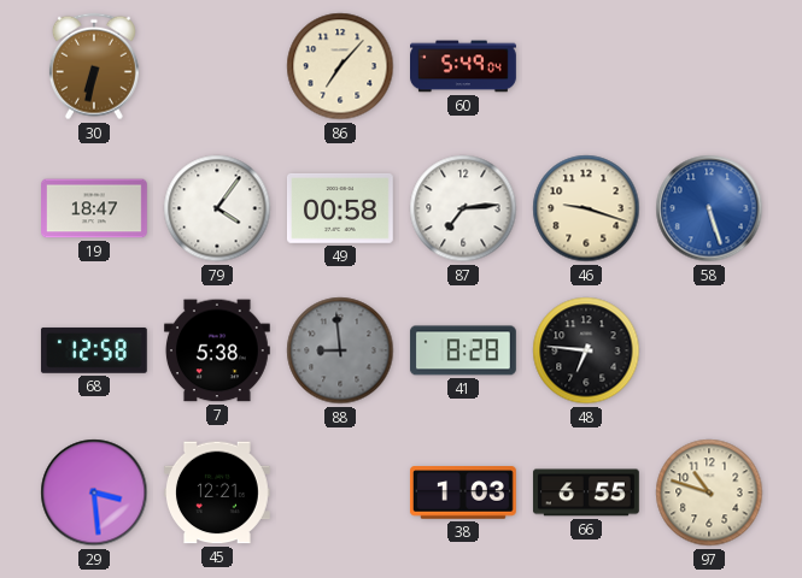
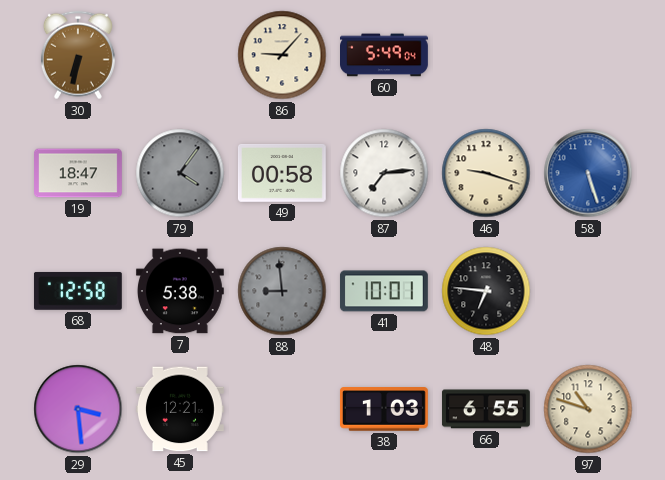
86: 7:07 -> 9:07 (282, 55)
79 dial: white -> grey (180, 173)
41: 8:28 -> 10:01 (384, 291)
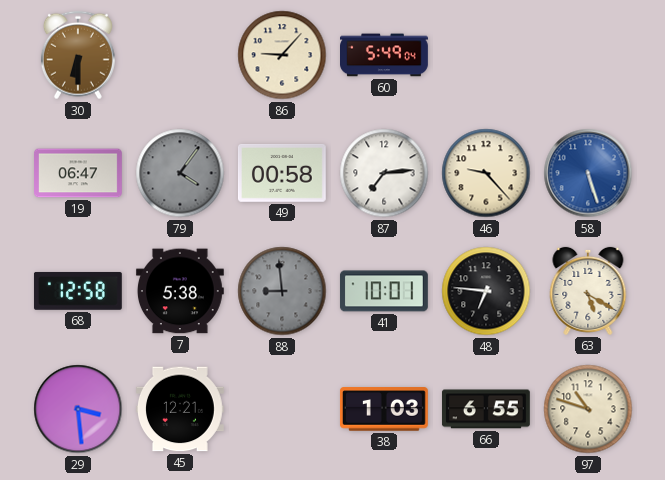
30: 6:32 -> 6:30 (78, 55)
19: 18:47 -> 06:47 (79, 173)
46: 9:18 -> 9:23 (486, 173)
63: none -> 5:20 (588, 291)
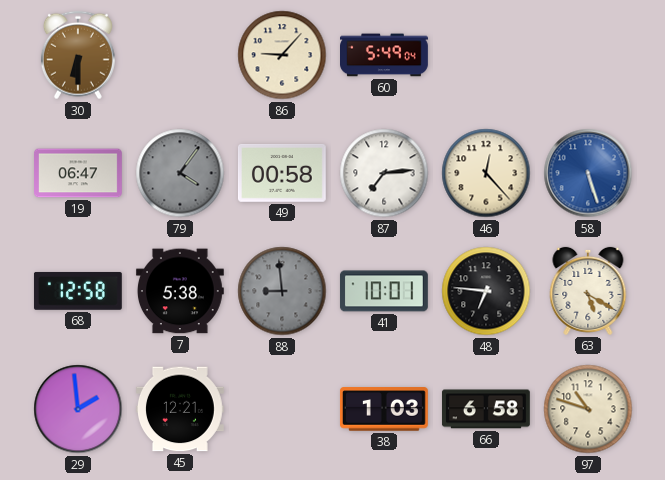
46: 9:23 -> 12:23 (486, 173)
29: 3:29 -> 1:59 (78, 409)
66: 6:55 -> 6:58 (486, 409)
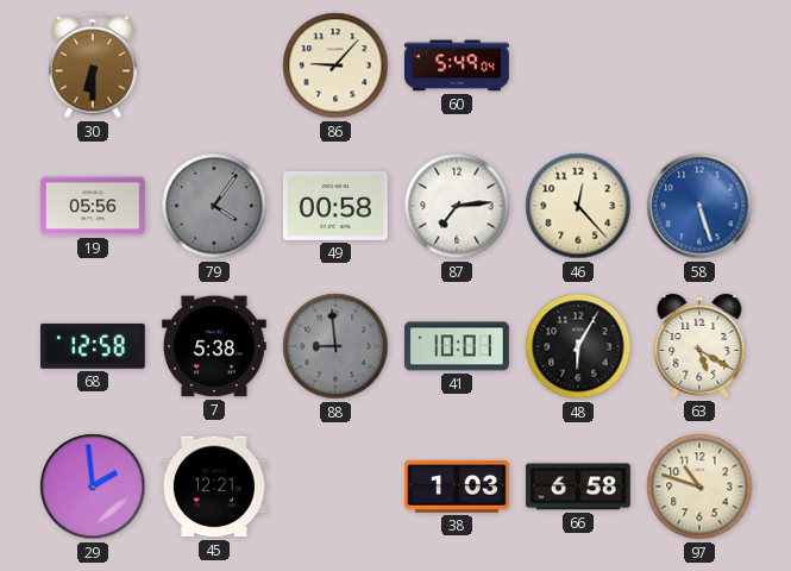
19: 06:47 -> 05:56 (94, 206)
48: 6:46 -> 6:05 (578, 346)
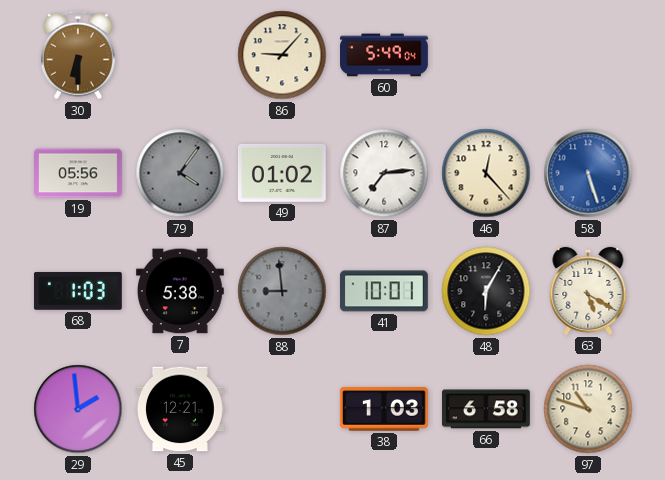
49: 00:58 -> 01:02 (282, 173)
68: 12:58 -> 1:03 (78, 291)
